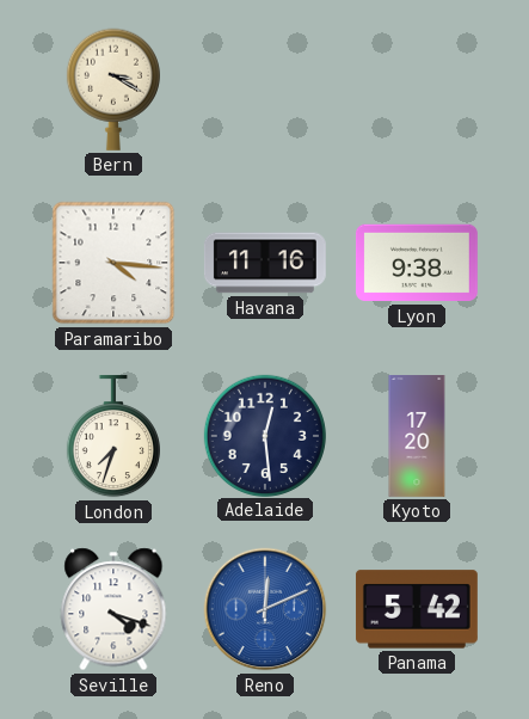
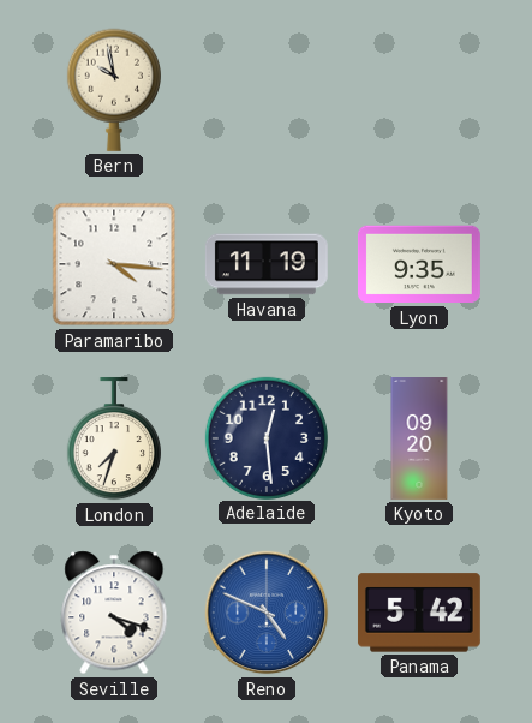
Bern: 3:20 -> 9:58 (114, 90)
Havana: 11:16 -> 11:19 (267, 264)
Lyon: 9:38 -> 9:35 (419, 264)
Kyoto: 17:20 -> 09:20 (419, 440)
Reno: 12:11 -> 4:49 (267, 613)
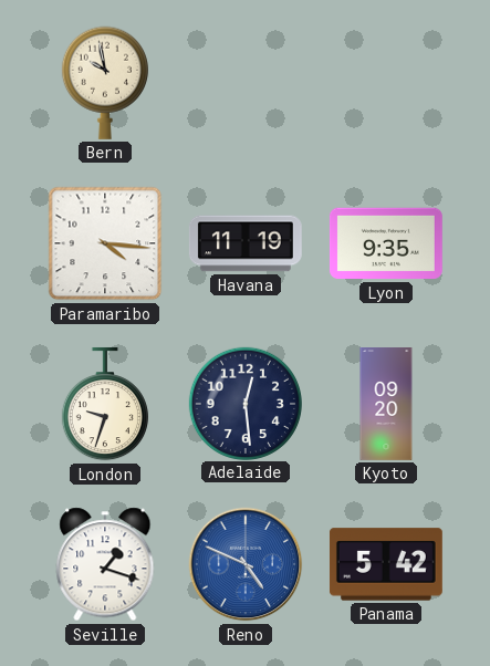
London: 7:33 -> 9:33 (105, 404)
Seville: 4:18 -> 1:18 (105, 564)
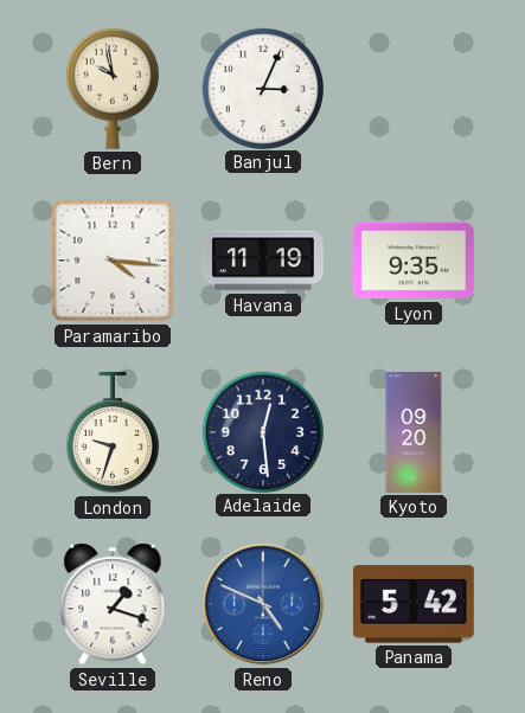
Banjul: none -> 3:04 (262, 88)
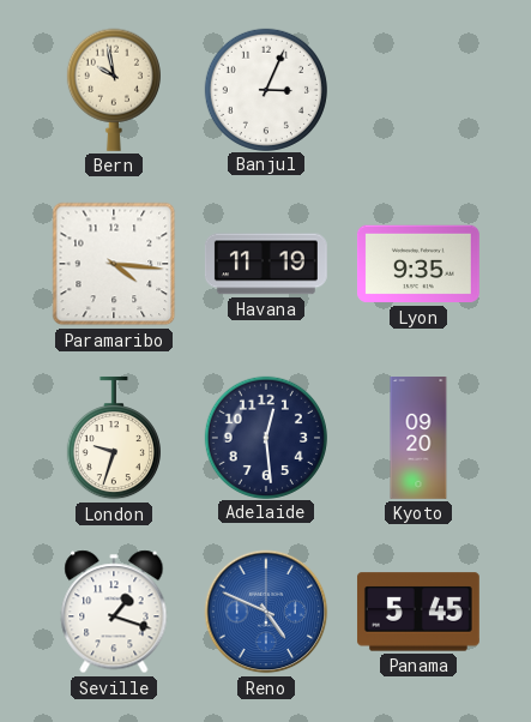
Panama: 5:42 -> 5:45 (418, 612)
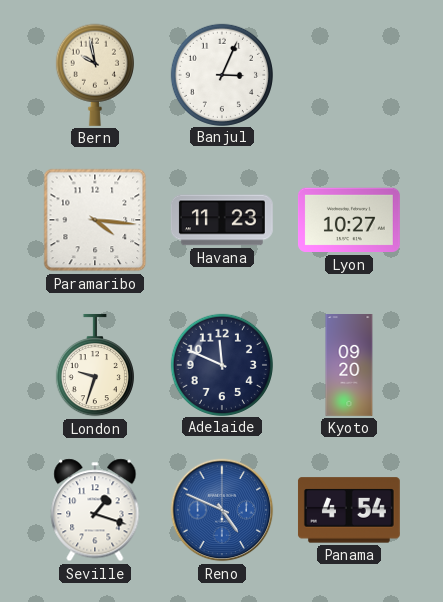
Havana: 11:19 -> 11:23 (222, 220)
Lyon: 9:35 -> 10:27 (349, 220)
Adelaide: 12:29 -> 11:49 (221, 364)
Panama: 5:45 -> 4:54 (349, 510)
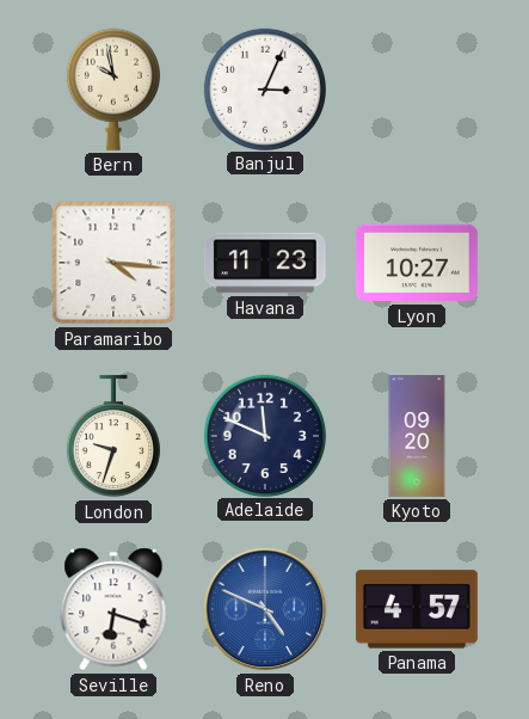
Seville: 1:18 -> 6:18 (113, 609)
Panama: 4:54 -> 4:57 (417, 609)
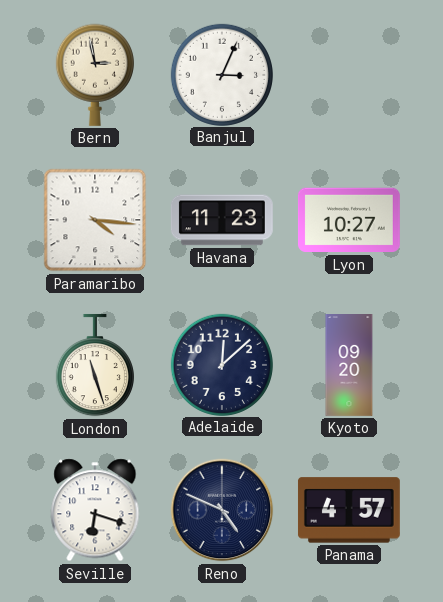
Bern: 9:58 -> 2:58 (95, 75)
London: 9:33 -> 11:27 (95, 365)
Adelaide: 11:49 -> 12:08 (221, 364)
Reno dial: blue -> navy (222, 510)
